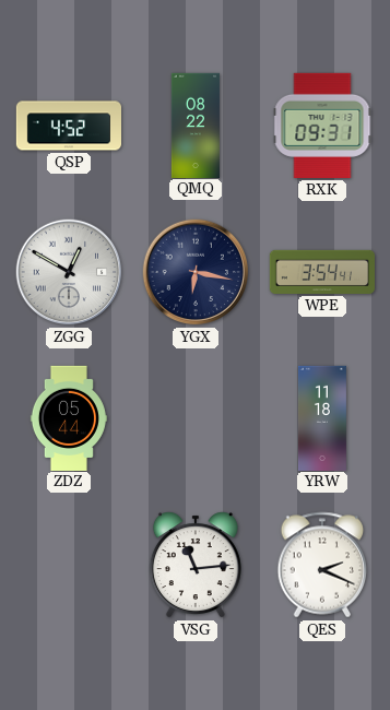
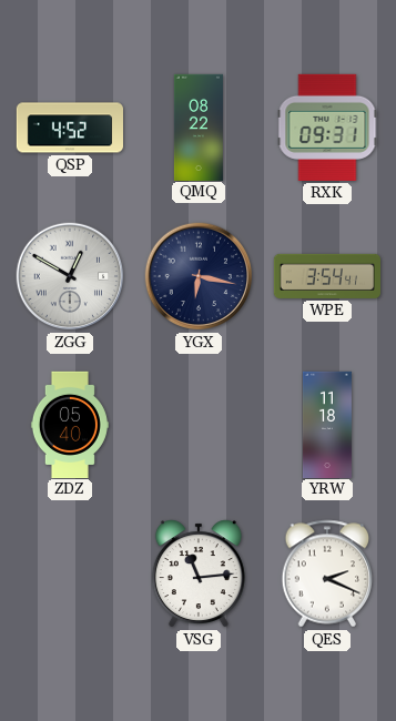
ZDZ: 05:44 -> 05:40 (70, 424)
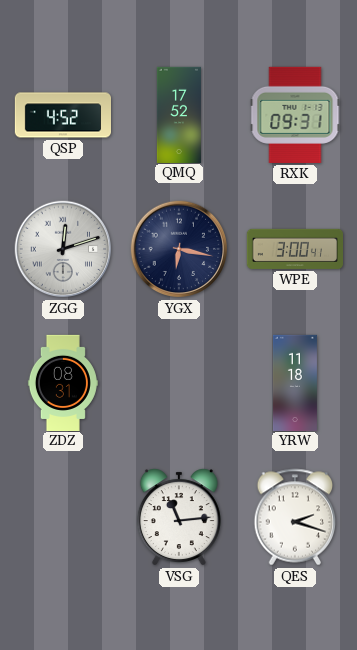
QMQ: 08:22 -> 17:52 (179, 114)
ZGG: 12:50 -> 12:12 (63, 249)
WPE: 3:54 -> 3:00 (294, 249)
ZDZ: 05:40 -> 08:31 (63, 382)
QES: 2:19 -> 2:18 (295, 517)
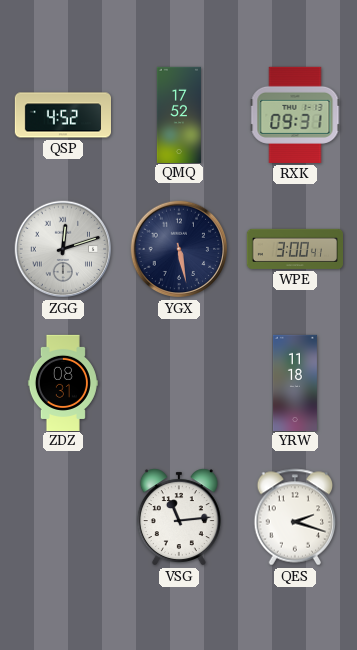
YGX: 6:17 -> 5:28 (179, 249)
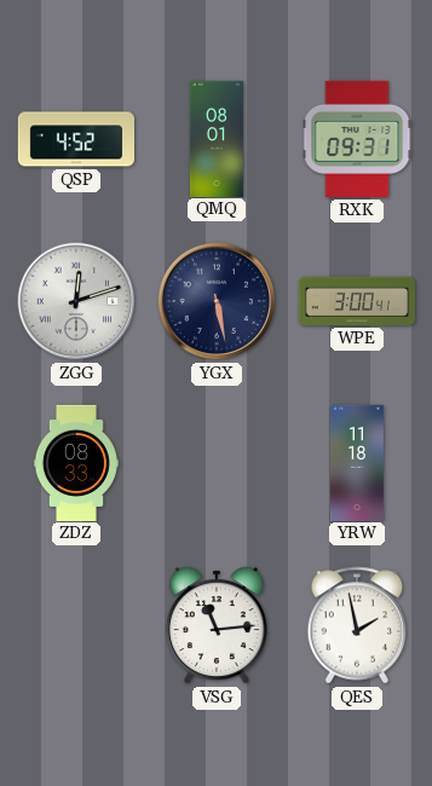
QMQ: 17:52 -> 08:01 (217, 138)
ZDZ: 08:31 -> 08:33 (76, 462)
QES: 2:18 -> 1:58 (357, 625)
